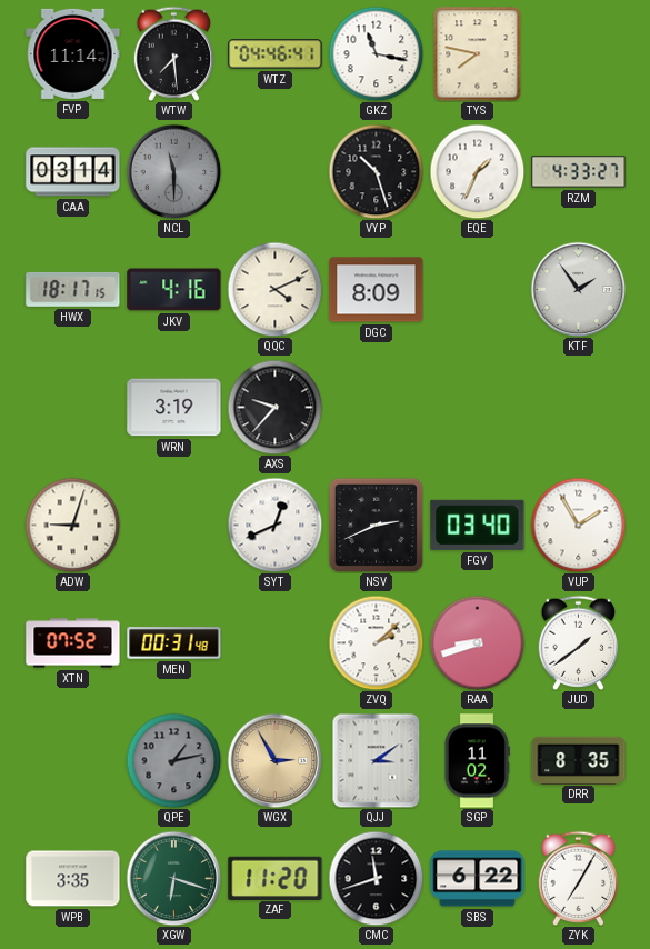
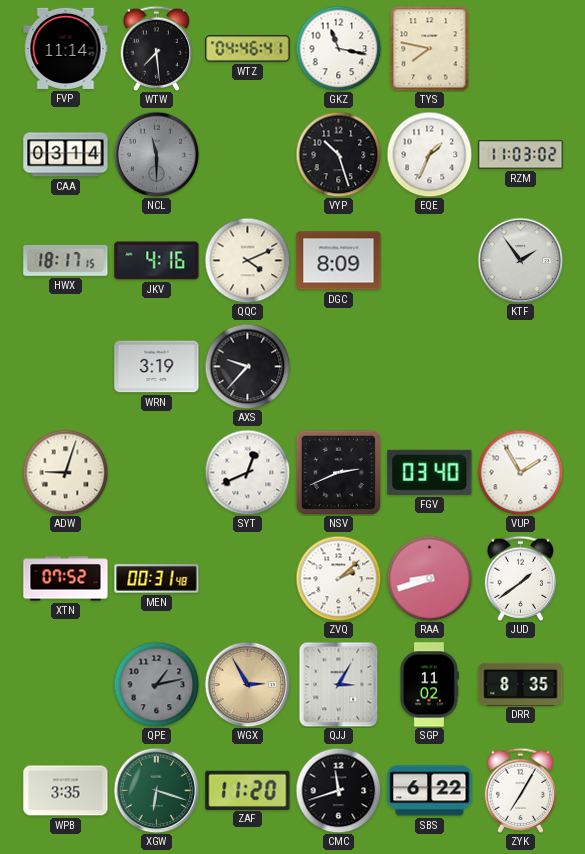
RZM: 4:33 -> 11:03 (521, 155)
QJJ: 3:09 -> 3:05 (339, 684)
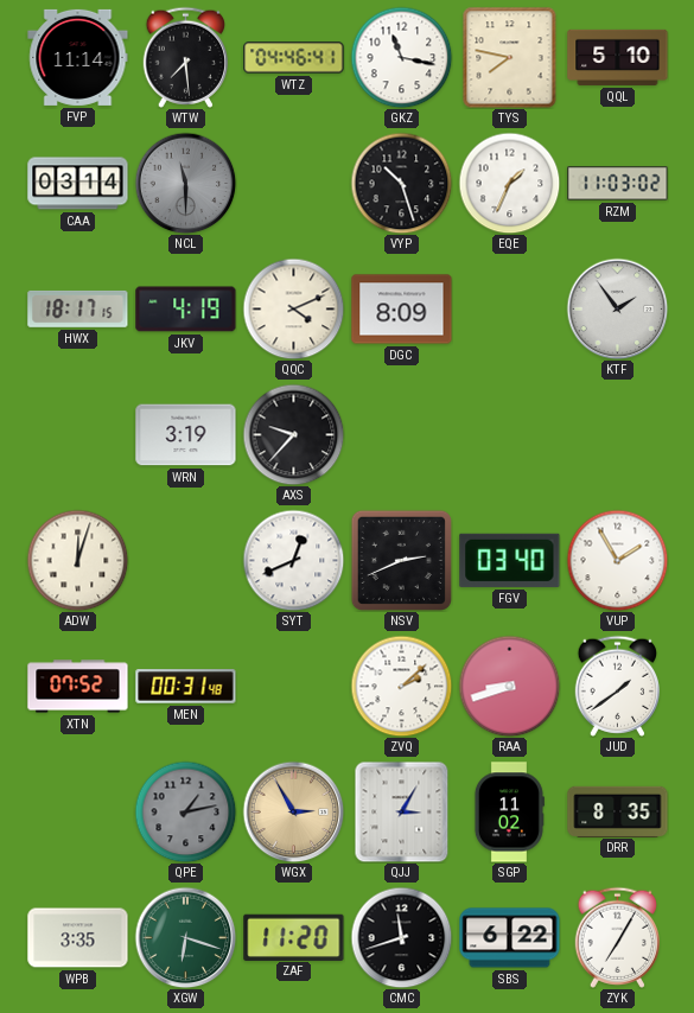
QQL: none -> 5:10 (618, 57)
JKV: 4:16 -> 4:19 (186, 310)
ADW: 9:03 -> 12:03 (77, 560)
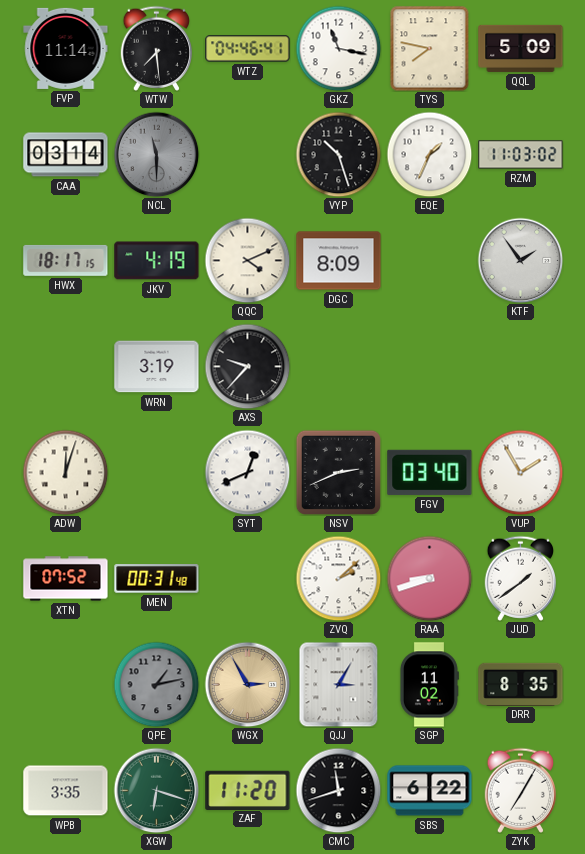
QQL: 5:10 -> 5:09 (521, 48)
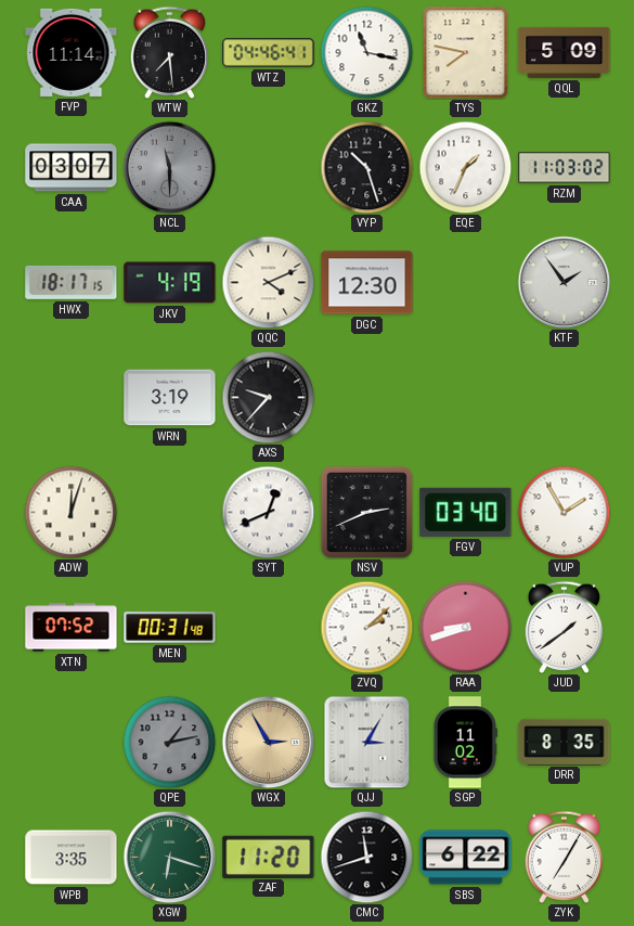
CAA: 03:14 -> 03:07 (72, 168)
DGC: 8:09 -> 12:30 (367, 283)
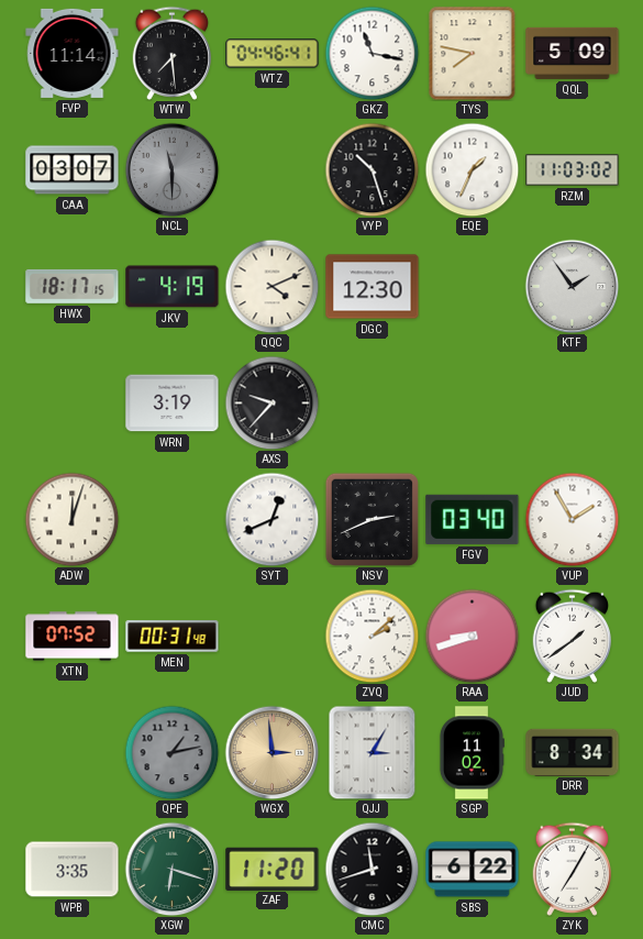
WGX: 2:55 -> 2:59 (271, 752)
DRR: 8:35 -> 8:34 (573, 752)
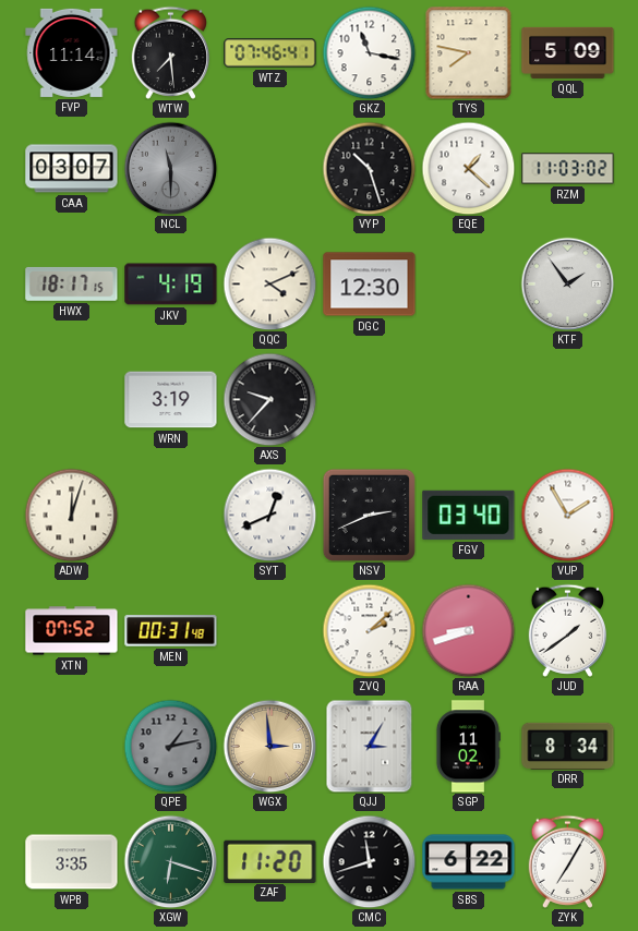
WTZ: 04:46 -> 07:46 (270, 53)
EQE: 1:34 -> 1:22 (468, 168)
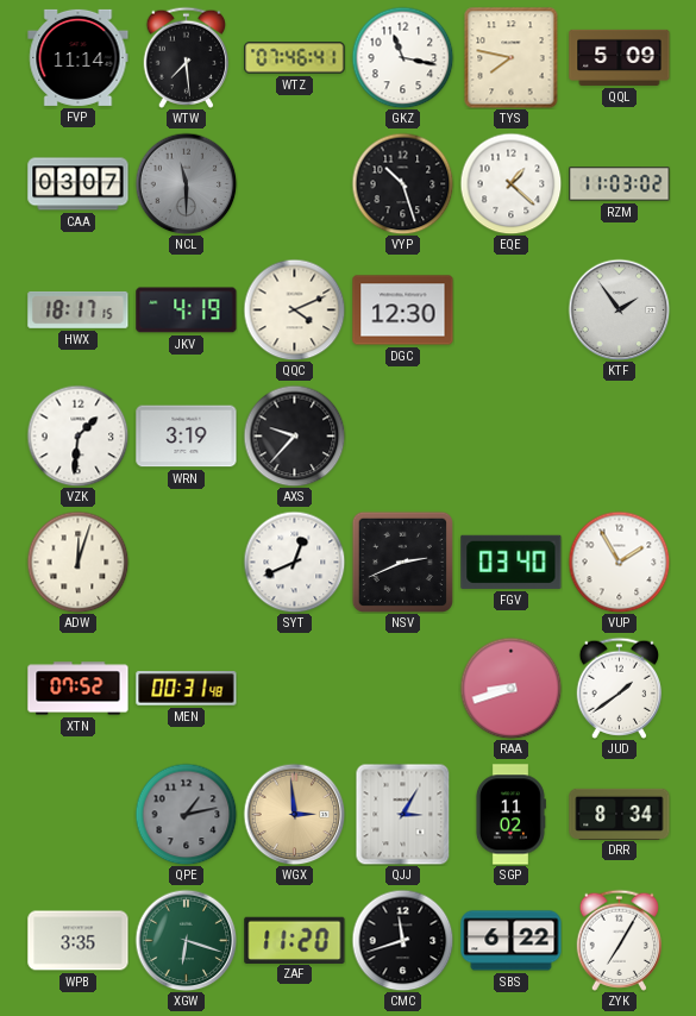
VZK: none -> 1:31 (77, 435)
ZVQ: 2:08 -> none (369, 630)
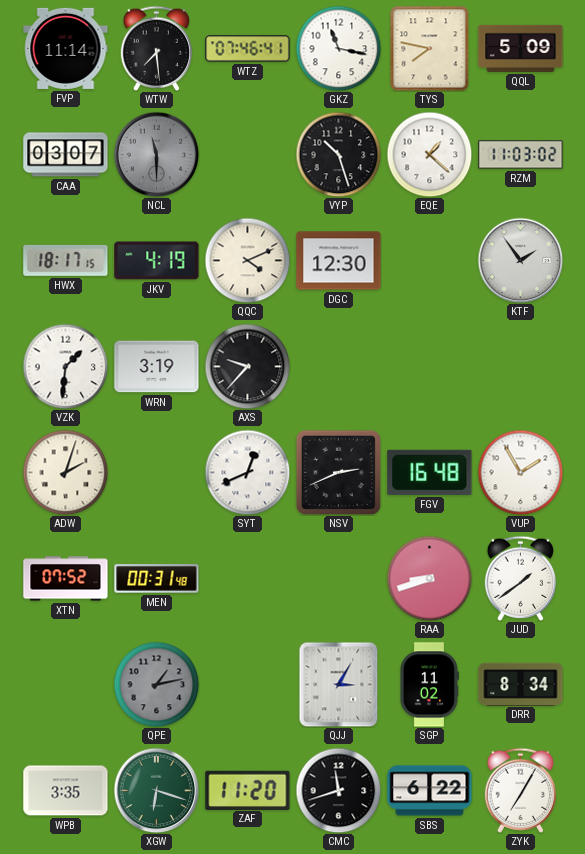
ADW: 12:03 -> 2:03 (65, 472)
FGV: 03:40 -> 16:48 (430, 472)
WGX: 2:59 -> none (294, 814)
